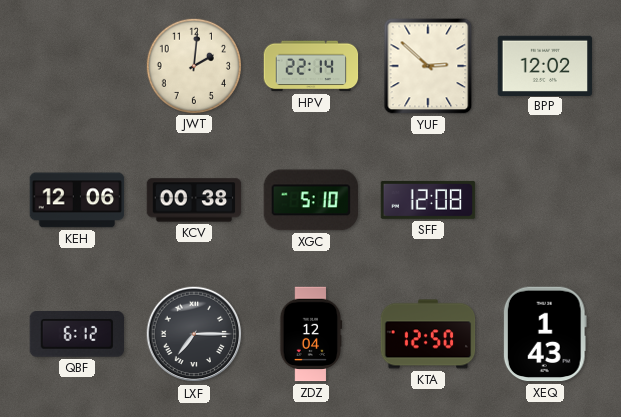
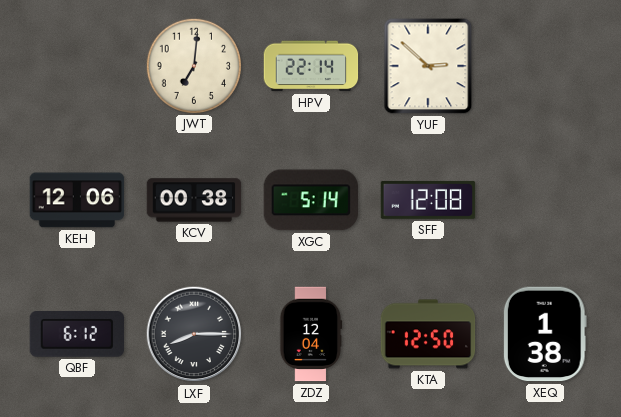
JWT: 2:01 -> 7:01 (193, 65)
BPP: 12:02 -> none (545, 65)
XGC: 5:10 -> 5:14 (310, 200)
LXF: 7:15 -> 8:15 (194, 334)
XEQ: 1:43 -> 1:38 (545, 334)
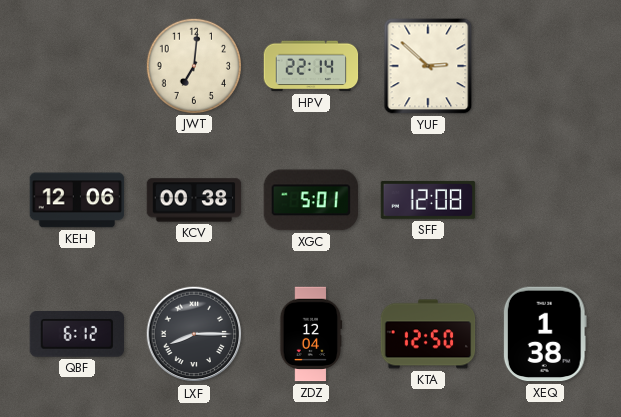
XGC: 5:14 -> 5:01 (310, 200)
